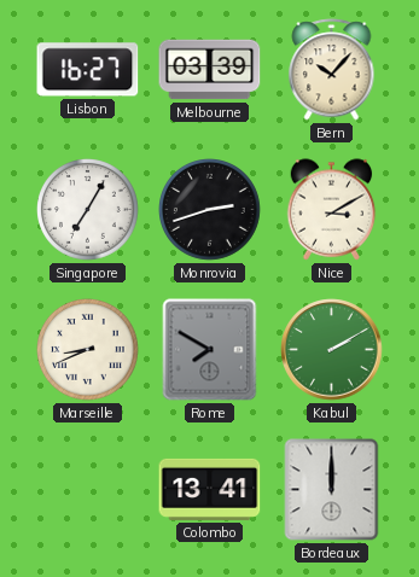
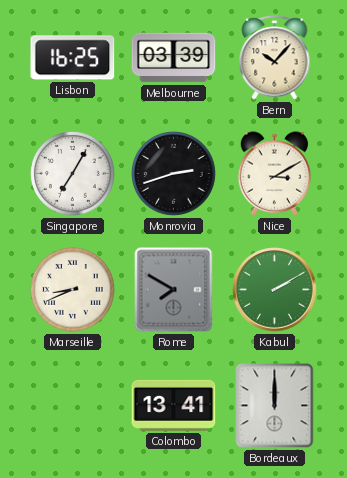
Lisbon: 16:27 -> 16:25 (73, 58)
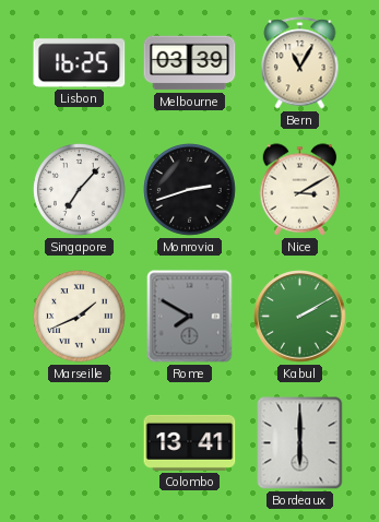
Bern: 10:07 -> 11:05 (300, 63)
Singapore: 7:05 -> 7:07 (80, 190)
Marseille: 8:41 -> 1:41 (80, 317)
Bordeaux: 12:00 -> 6:00 (300, 443)
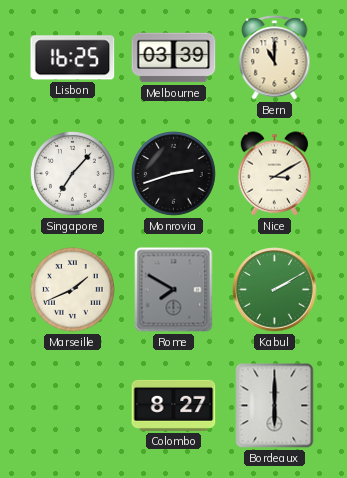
Bern: 11:05 -> 11:00 (275, 58)
Colombo: 13:41 -> 8:27 (174, 405)
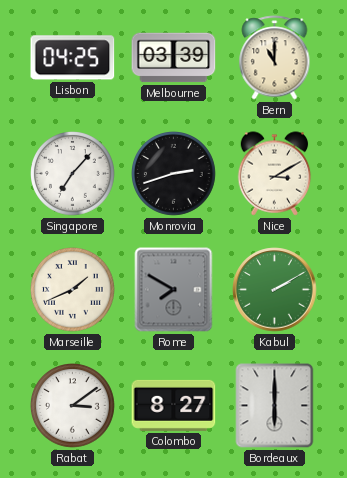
Lisbon: 16:25 -> 04:25 (73, 58)
Rabat: none -> 3:09 (73, 406)
